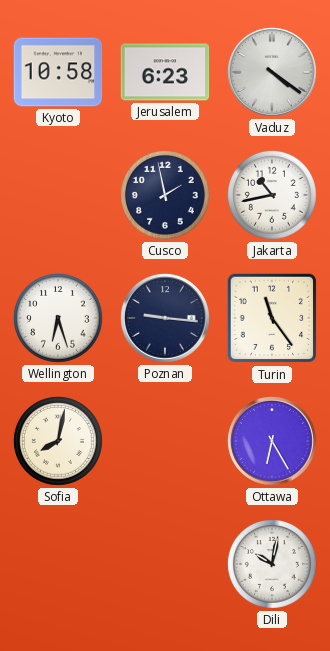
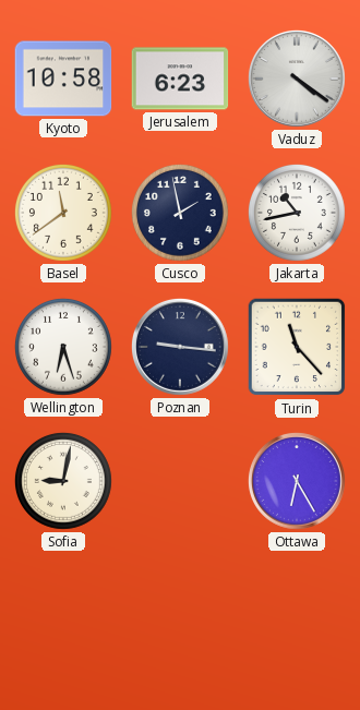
Basel: none -> 11:39 (63, 213)
Turin: 11:24 -> 11:23 (297, 347)
Sofia: 8:02 -> 9:02 (63, 481)
Dili: 10:02 -> none (272, 564)
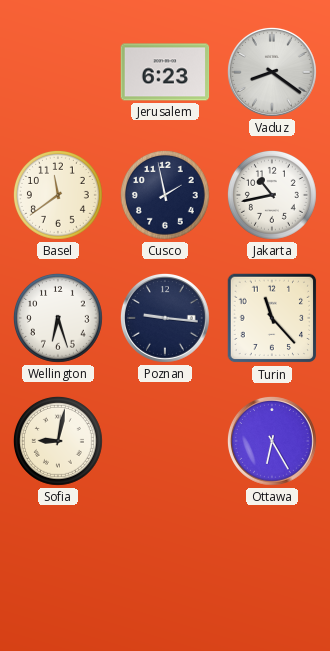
Kyoto: 10:58 -> none (63, 79)
Vaduz: 4:21 -> 8:21 (272, 72)
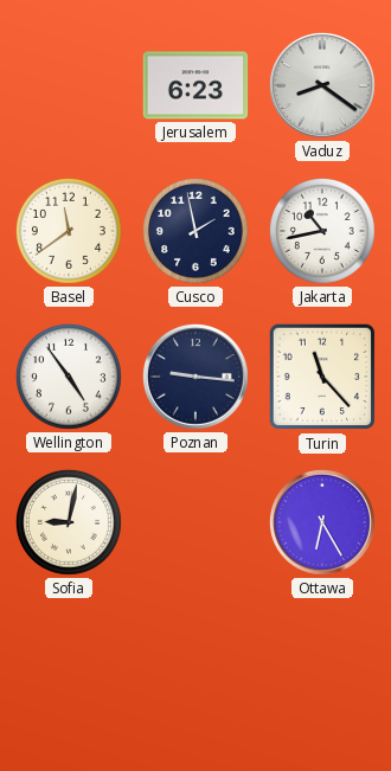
Wellington: 6:27 -> 4:54 (69, 377)
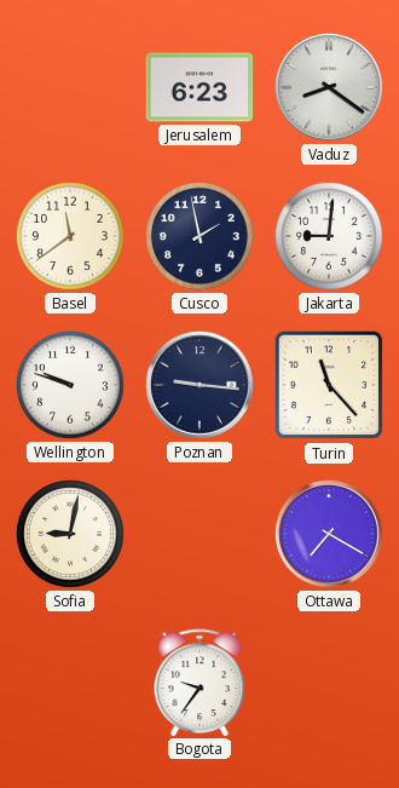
Jakarta: 10:43 -> 9:01 (329, 236)
Wellington: 4:54 -> 9:48 (70, 385)
Ottawa: 6:25 -> 7:20 (329, 534)
Bogota: none -> 9:36 (199, 683)
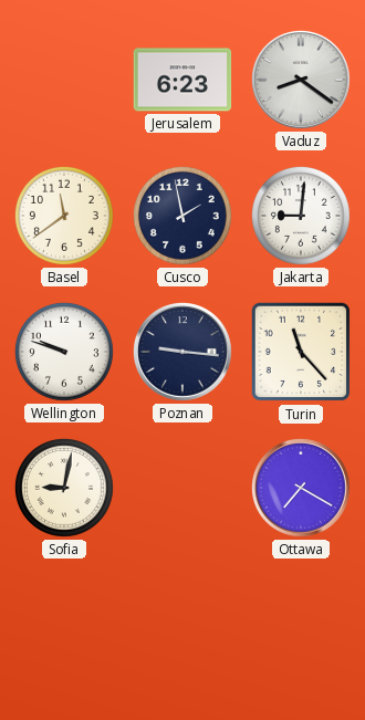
Bogota: 9:36 -> none (199, 683)
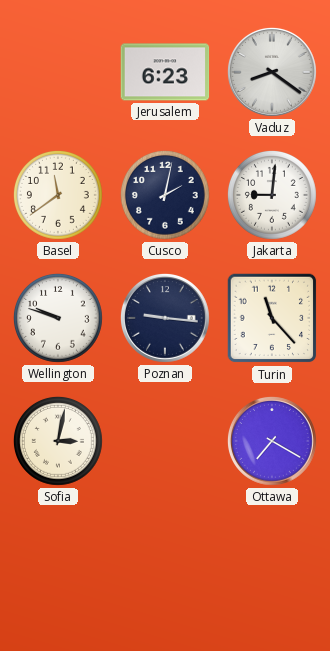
Cusco: 1:58 -> 2:02 (165, 195)
Sofia: 9:02 -> 3:02 (58, 441)
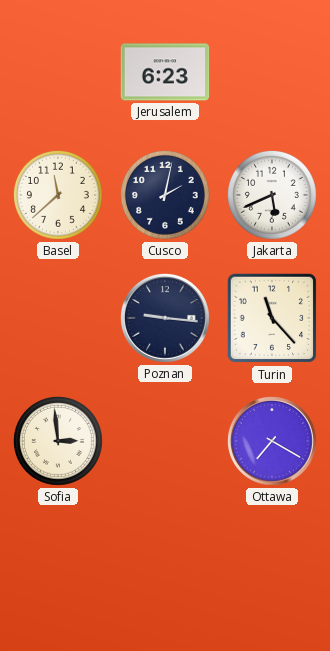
Vaduz: 8:21 -> none (272, 72)
Basel: 11:39 -> 11:38 (58, 195)
Jakarta: 9:01 -> 5:41 (272, 195)
Wellington: 9:48 -> none (58, 318)
Sofia: 3:02 -> 2:59 (58, 441)
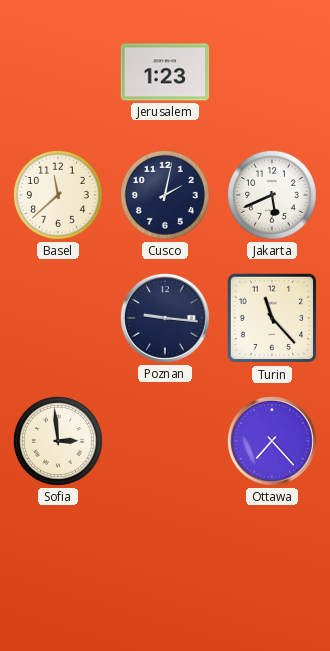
Jerusalem: 6:23 -> 1:23 (165, 72)
Ottawa: 7:20 -> 7:23 (272, 441)
